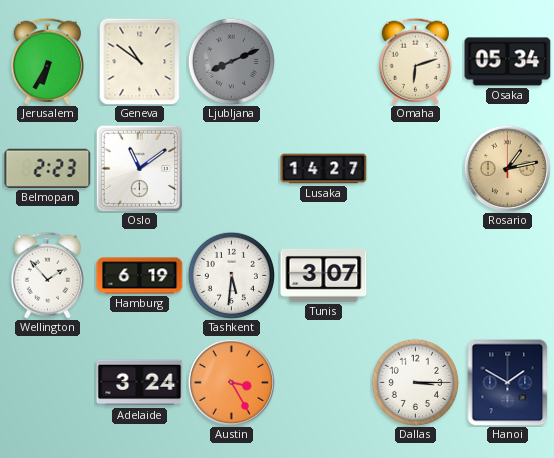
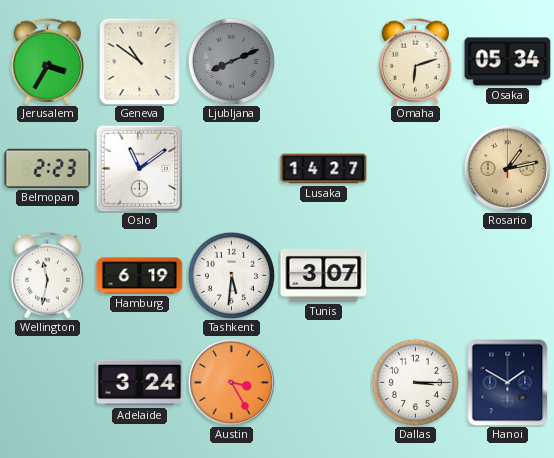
Jerusalem: 6:35 -> 3:35 (47, 61)
Wellington: 1:53 -> 11:32 (47, 275)
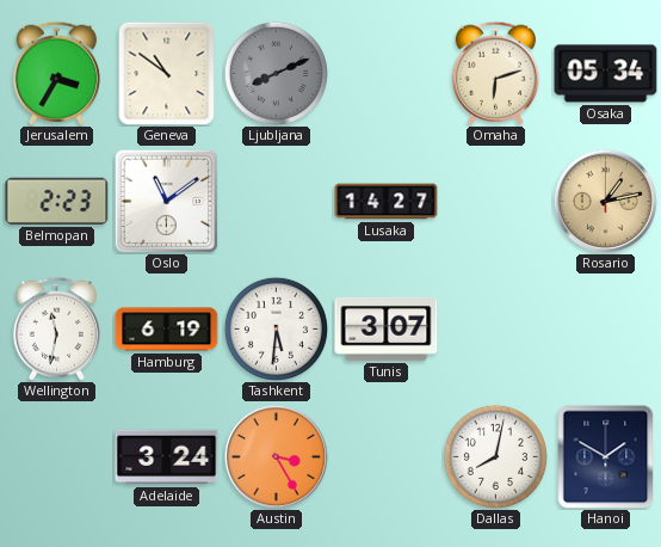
Dallas: 3:15 -> 8:02 (495, 456)
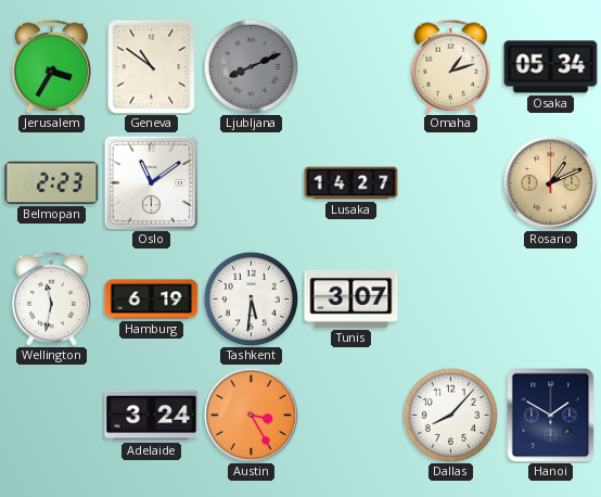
Omaha: 6:12 -> 1:12 (450, 66)
Rosario: 1:13 -> 1:11 (550, 182)
Dallas: 8:02 -> 8:07 (450, 415)
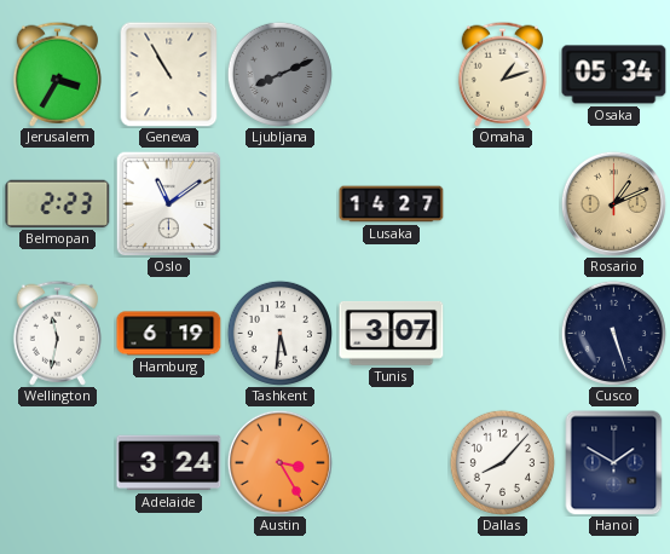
Geneva: 10:51 -> 10:55 (169, 74)
Cusco: none -> 5:27 (613, 333)
